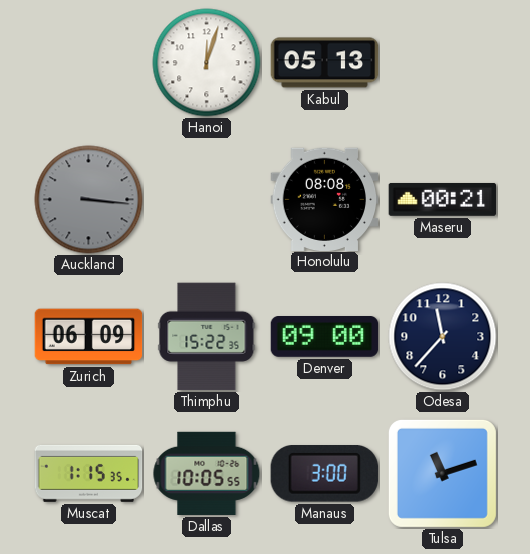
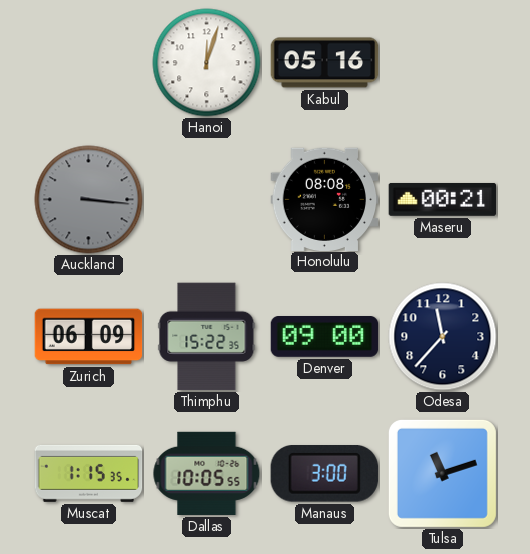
Kabul: 05:13 -> 05:16 (325, 63)
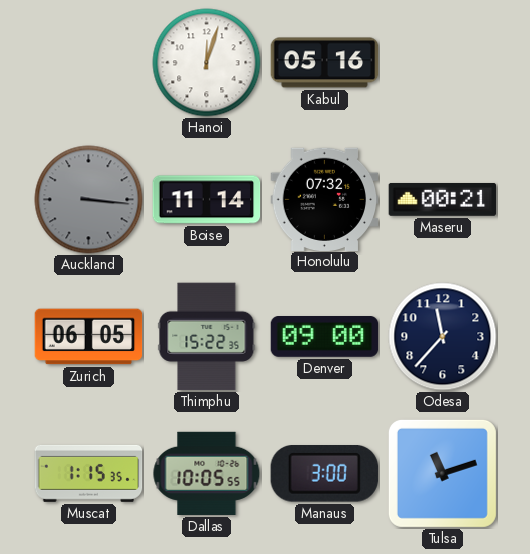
Boise: none -> 11:14 (207, 200)
Honolulu: 08:08 -> 07:32 (325, 199)
Zurich: 06:09 -> 06:05 (89, 337)
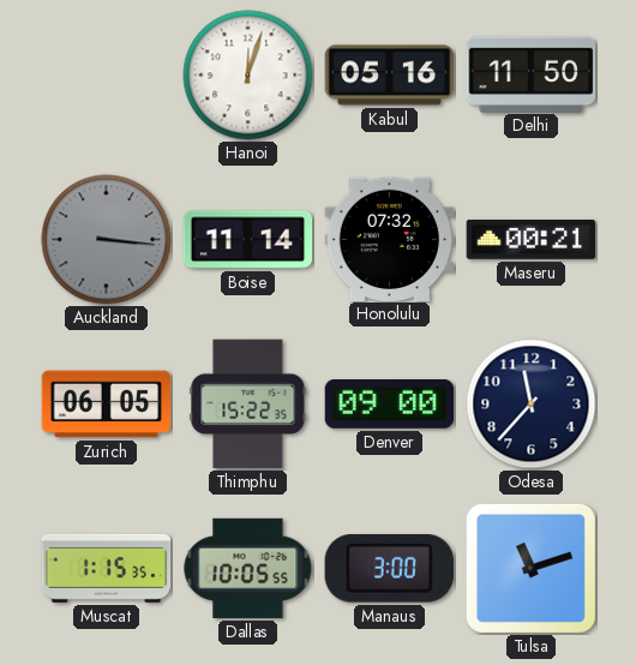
Delhi: none -> 11:50 (532, 74)
